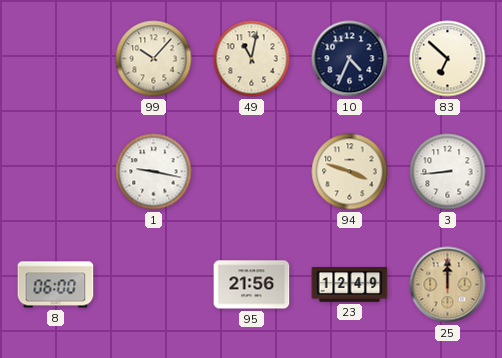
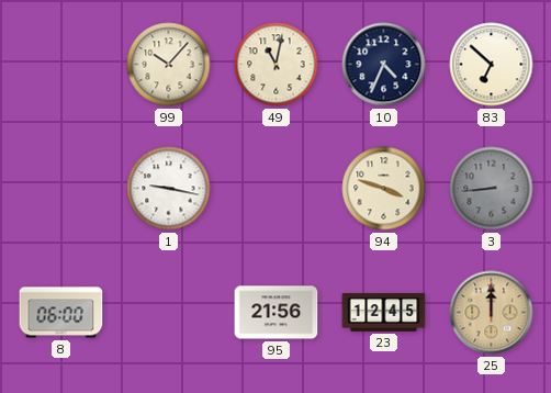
3 dial: white -> grey (492, 189)
23: 12:49 -> 12:45 (384, 313)
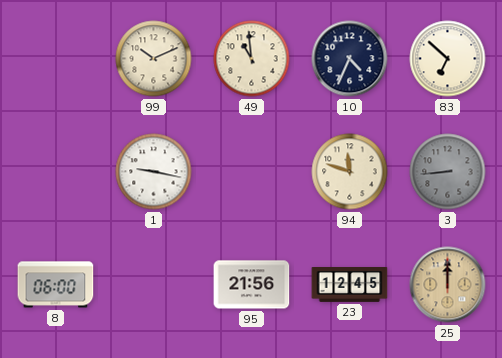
99: 10:07 -> 10:11 (154, 59)
49: 11:02 -> 10:59 (252, 59)
94: 3:48 -> 11:48 (350, 172)
